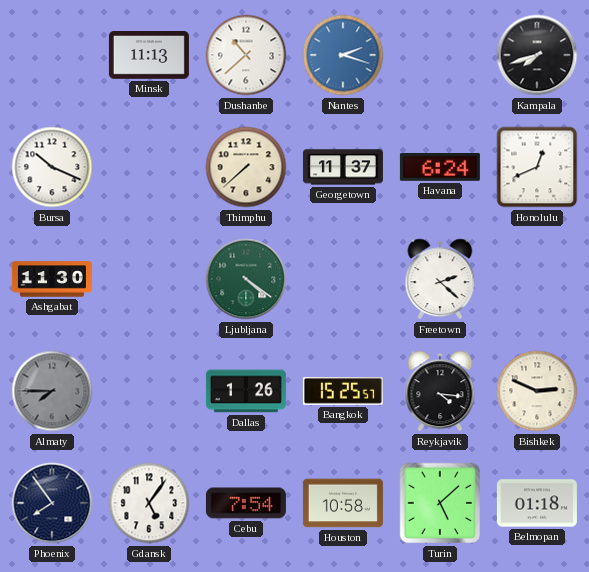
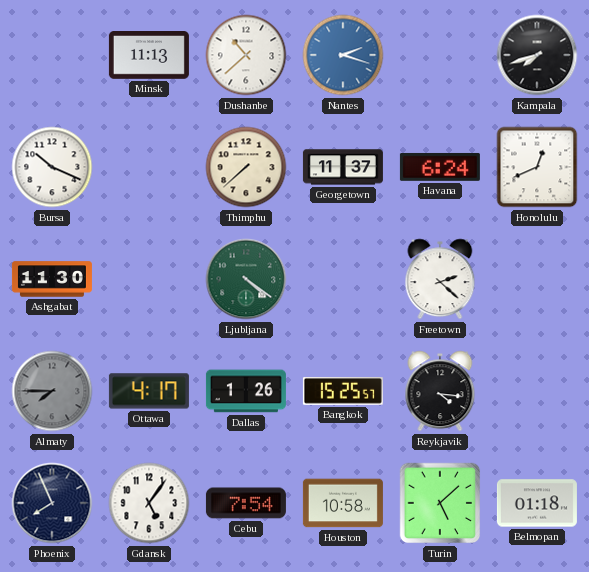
Ottawa: none -> 4:17 (149, 391)
Bishkek: 2:49 -> none (537, 391)
Phoenix: 7:54 -> 7:56 (52, 503)
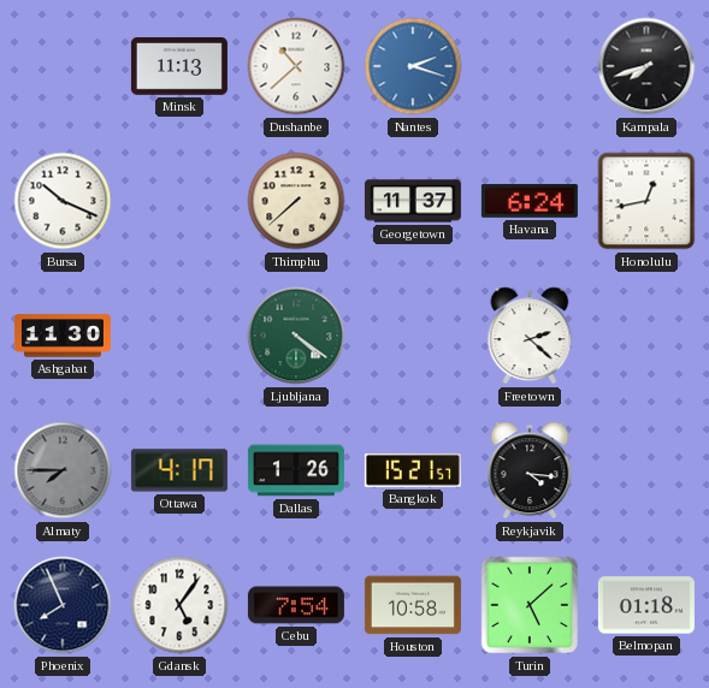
Honolulu: 12:41 -> 12:43 (646, 201)
Bangkok: 15:25 -> 15:21 (413, 471)
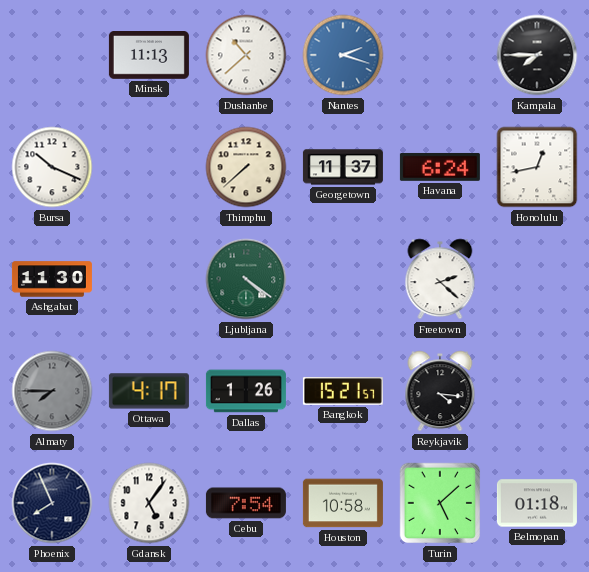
Kampala: 7:42 -> 7:45 (537, 55)
